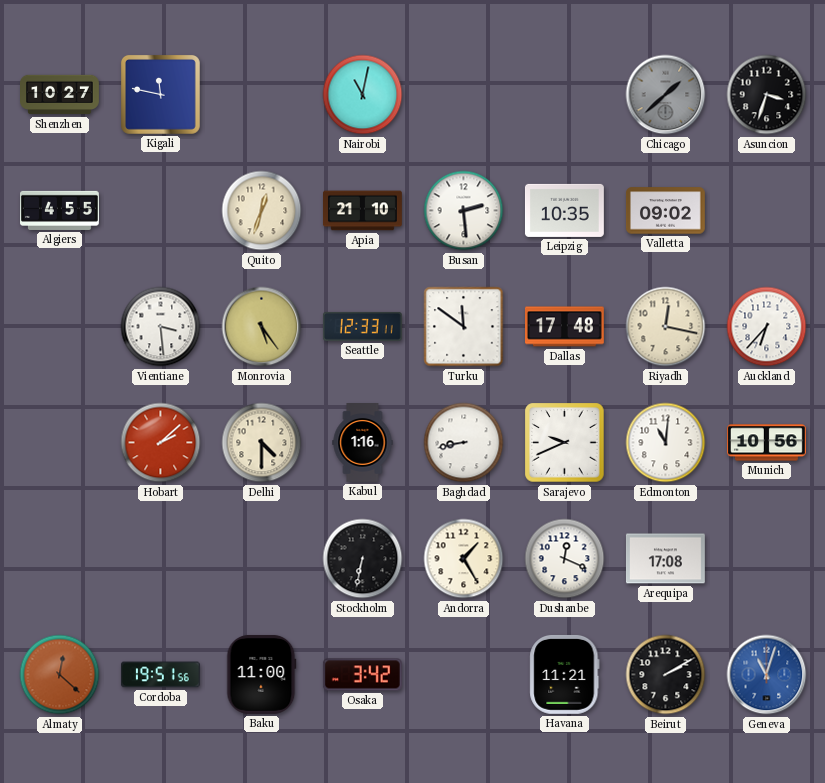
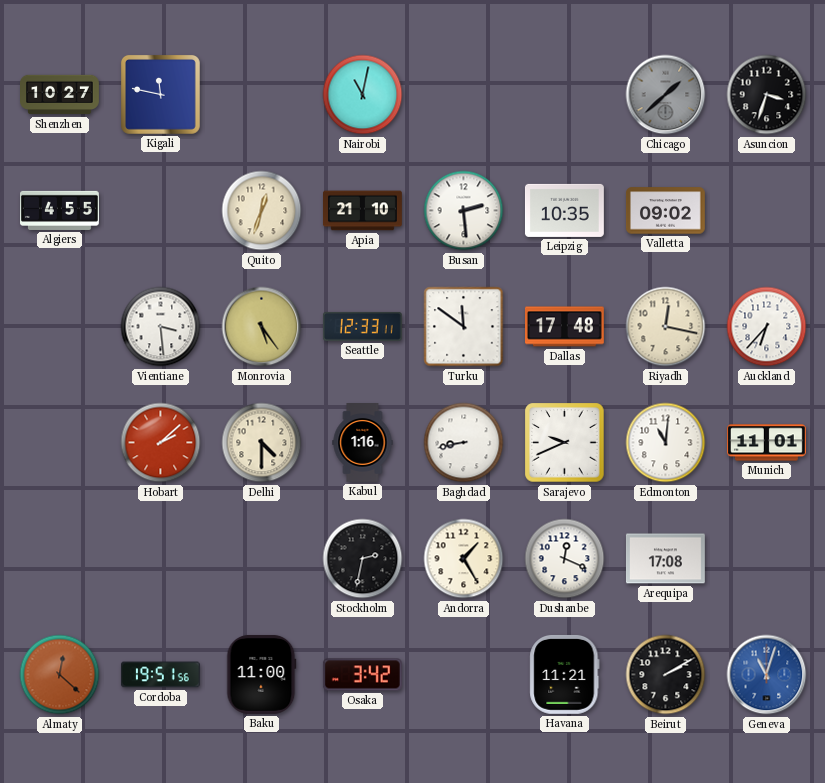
Munich: 10:56 -> 11:01 (767, 443)
Stockholm: 6:32 -> 2:32 (363, 559)
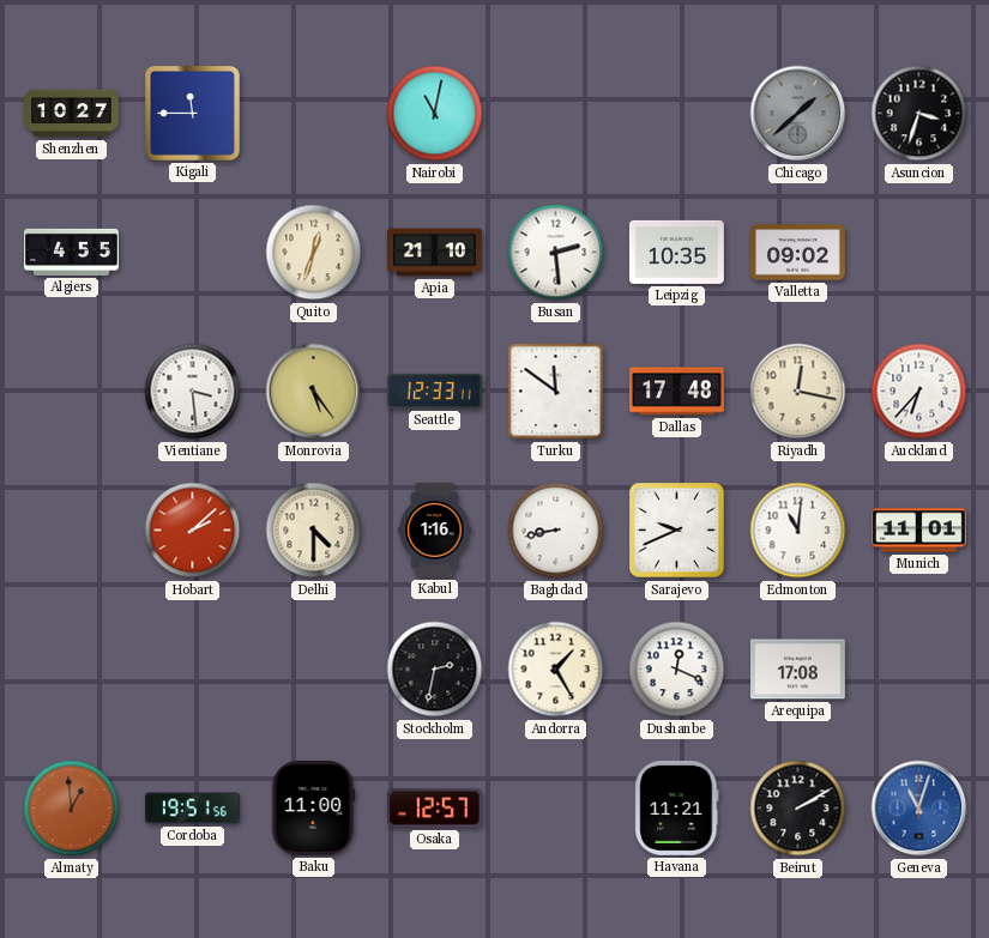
Kigali: 11:47 -> 11:45 (192, 113)
Almaty: 12:22 -> 12:59 (72, 809)
Osaka: 3:42 -> 12:57 (434, 809)
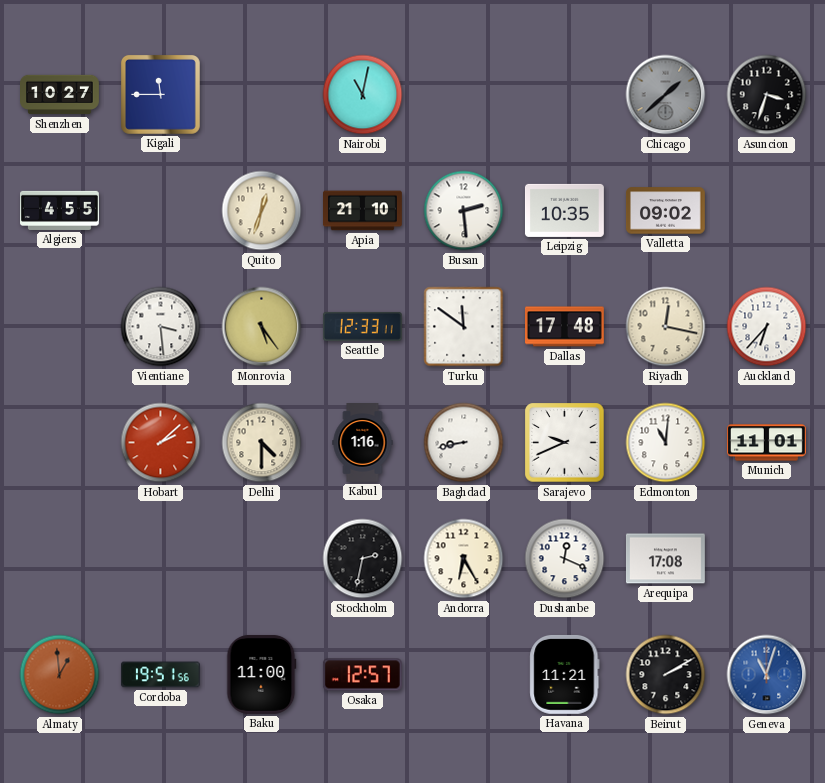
Andorra: 1:25 -> 6:25 (464, 559)
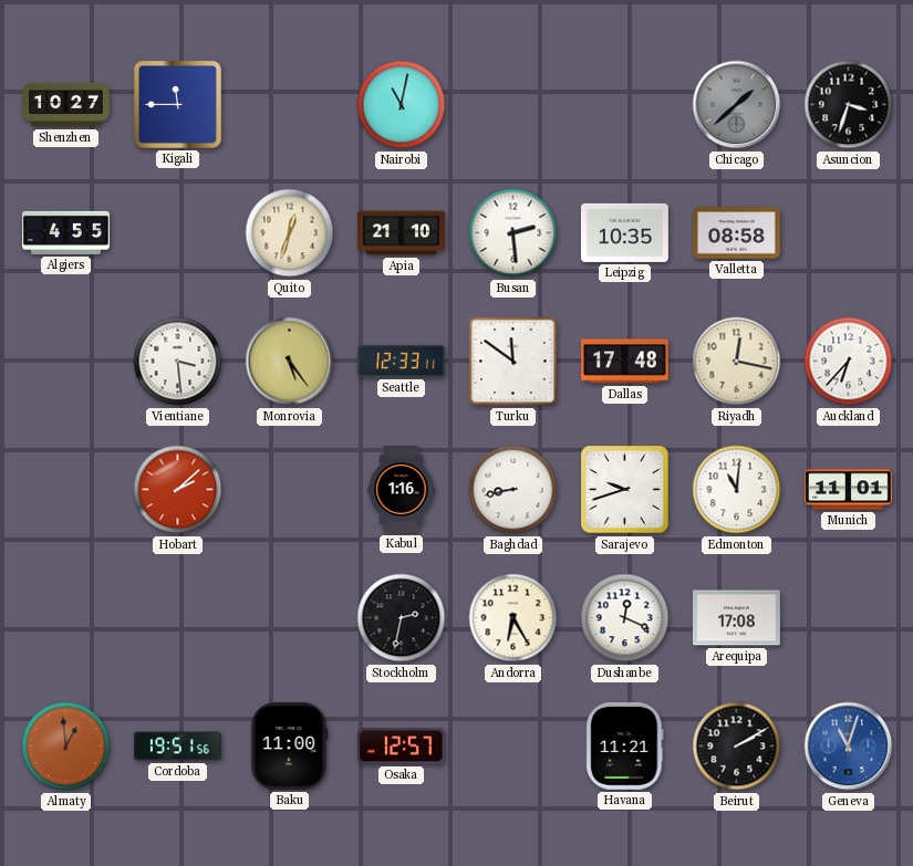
Valletta: 09:02 -> 08:58 (736, 233)
Delhi: 4:30 -> none (262, 443)
Sarajevo: 9:41 -> 9:42 (625, 490)
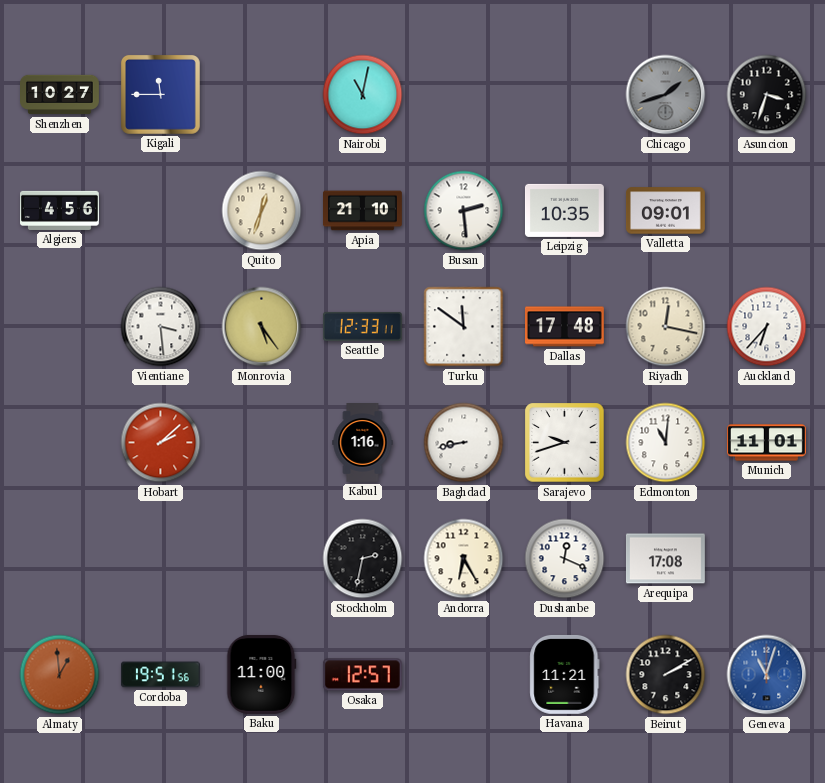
Chicago: 1:38 -> 1:42 (666, 95)
Algiers: 4:55 -> 4:56 (60, 210)
Valletta: 08:58 -> 09:01 (665, 211)
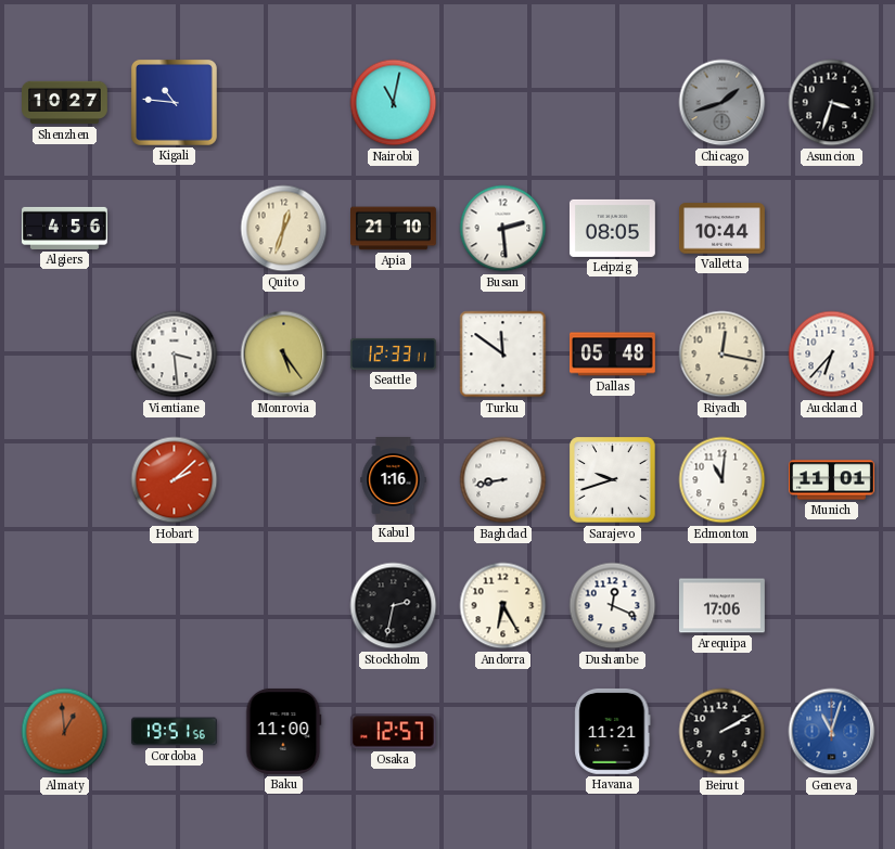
Kigali: 11:45 -> 10:46 (174, 102)
Leipzig: 10:35 -> 08:05 (612, 228)
Valletta: 09:01 -> 10:44 (721, 229)
Dallas: 17:48 -> 05:48 (613, 355)
Arequipa: 17:08 -> 17:06 (723, 606)
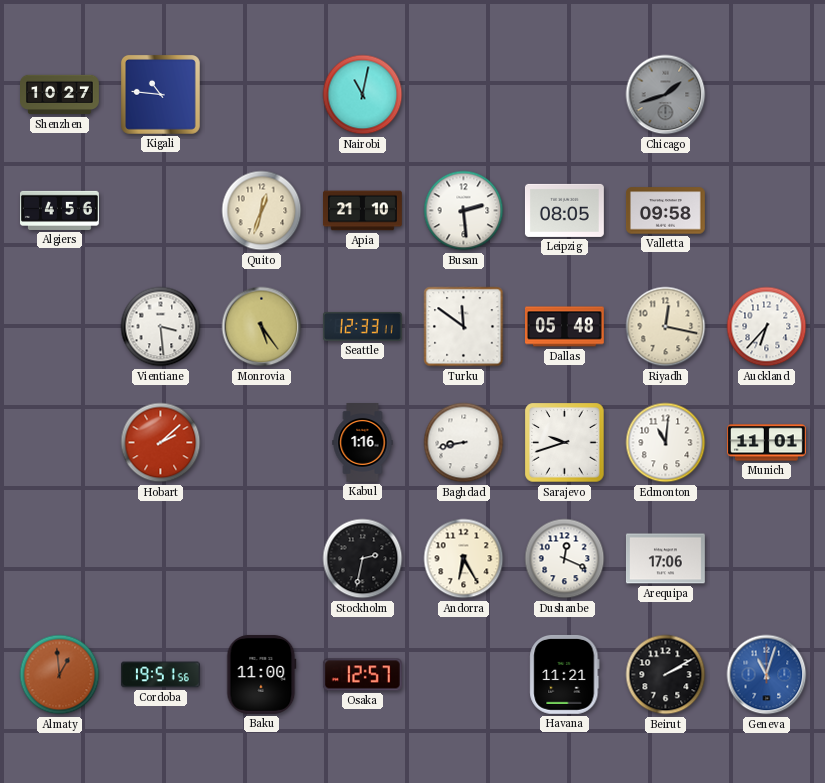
Asuncion: 3:33 -> none (832, 103)
Valletta: 10:44 -> 09:58 (665, 211)
